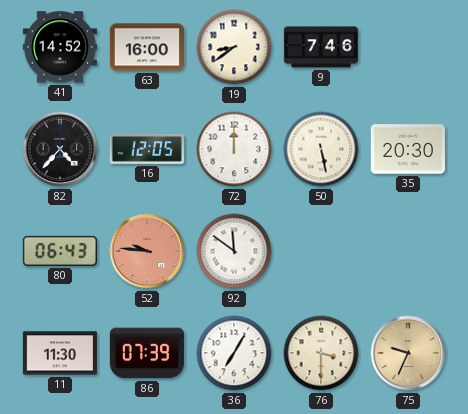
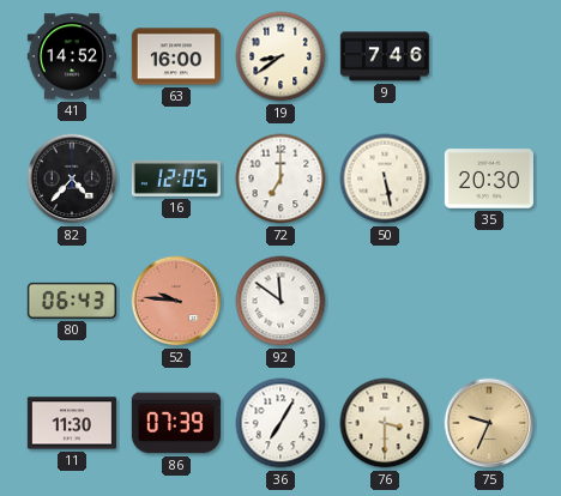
72: 12:00 -> 7:00 (280, 179)
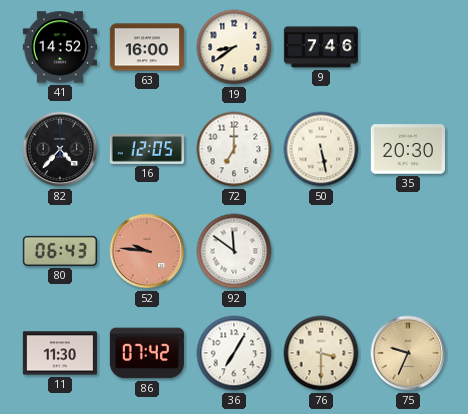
86: 07:39 -> 07:42 (147, 353)
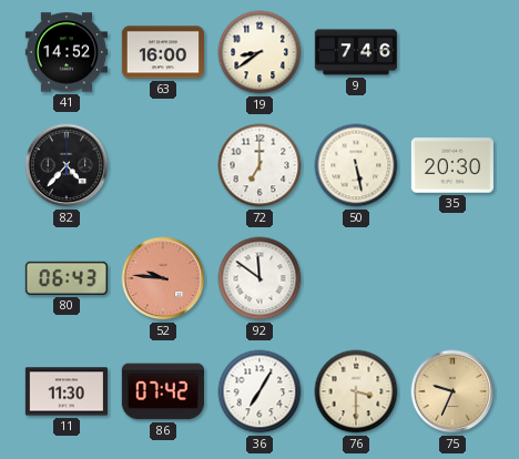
16: 12:05 -> none (147, 149)
